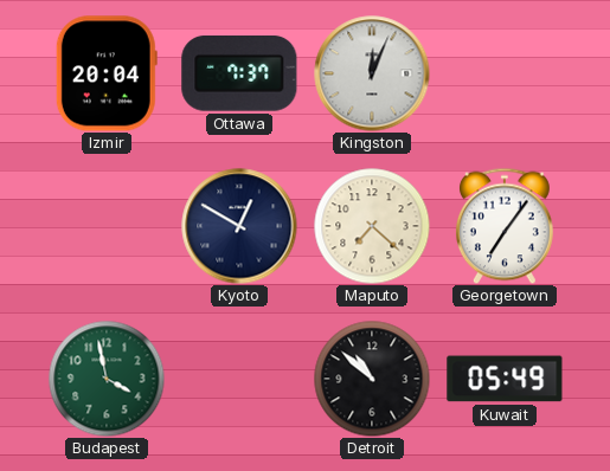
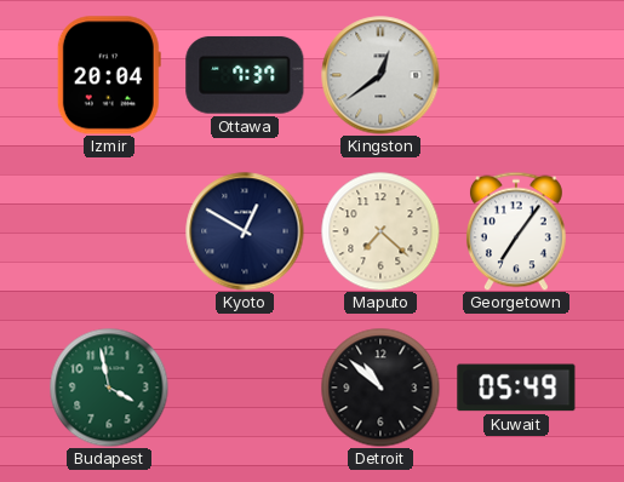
Kingston: 12:04 -> 12:39 (380, 75)
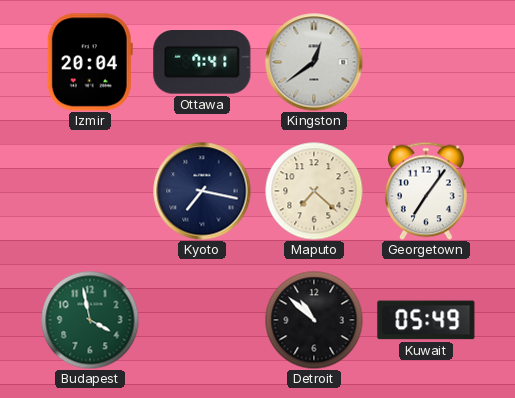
Ottawa: 7:37 -> 7:41 (202, 63)
Kyoto: 12:50 -> 7:17 (202, 191)
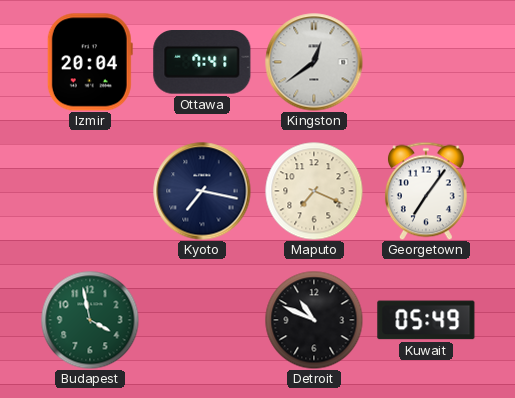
Maputo: 7:22 -> 7:19 (314, 191)
Detroit: 10:52 -> 10:49 (314, 320)
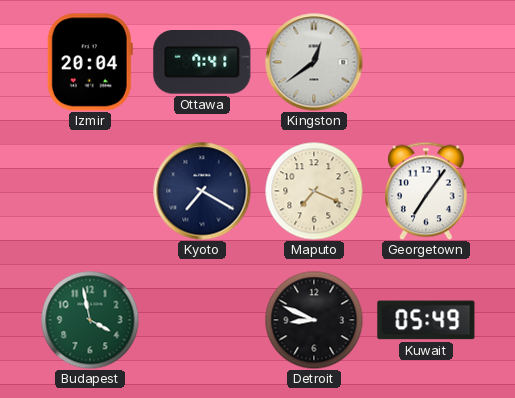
Kyoto: 7:17 -> 7:20 (202, 191)
Detroit: 10:49 -> 8:49 (314, 320)
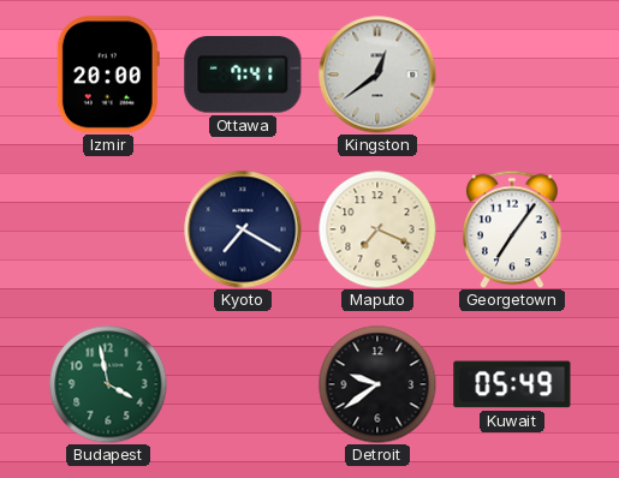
Izmir: 20:04 -> 20:00 (108, 74)
Detroit: 8:49 -> 9:39 (377, 384)
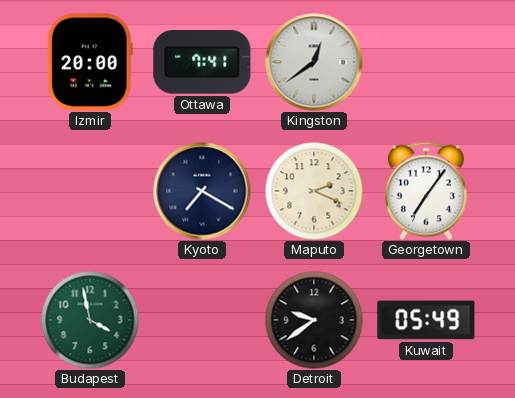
Maputo: 7:19 -> 2:19 (314, 191)
